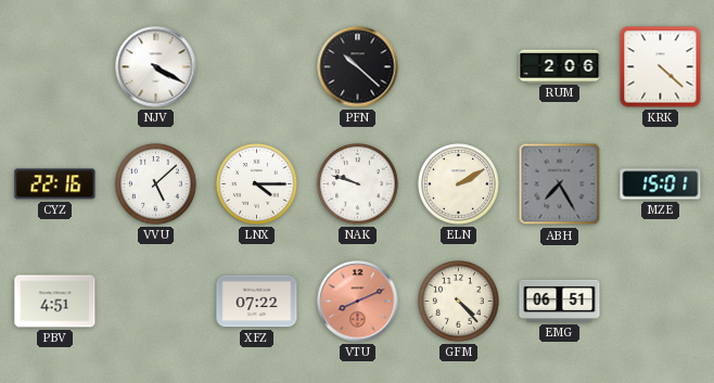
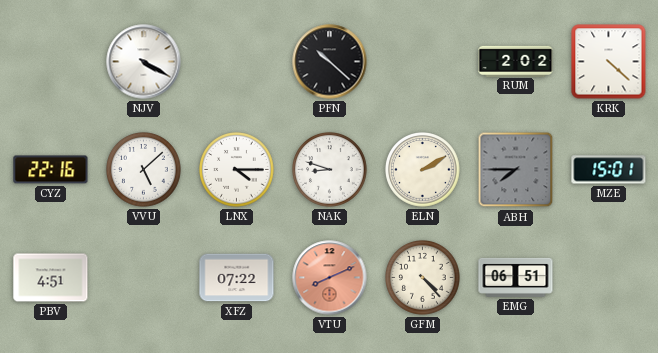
RUM: 2:06 -> 2:02 (516, 61)
NAK: 9:48 -> 8:48 (330, 170)
ABH: 7:25 -> 7:45 (516, 170)
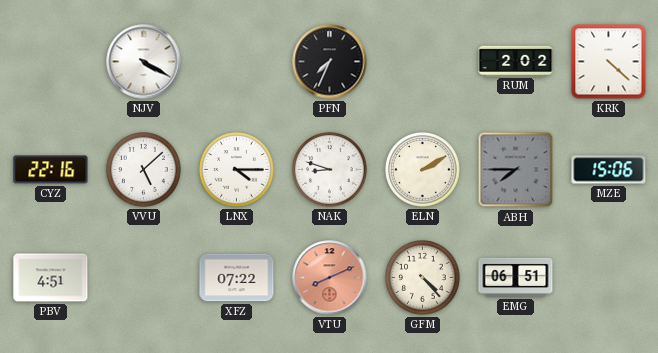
PFN: 10:22 -> 7:34 (330, 62)
MZE: 15:01 -> 15:06 (609, 170)
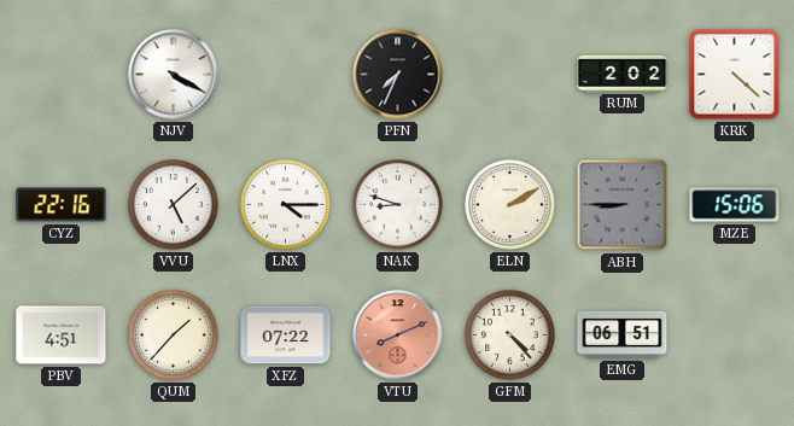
ABH: 7:45 -> 8:45 (623, 205)
QUM: none -> 1:37 (174, 335)
